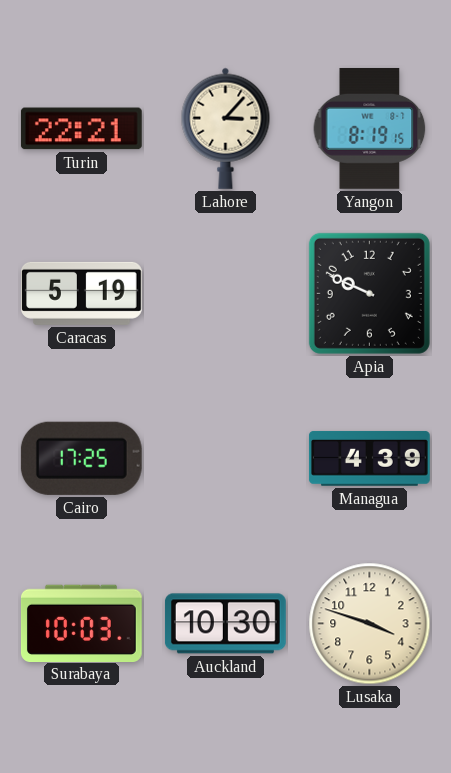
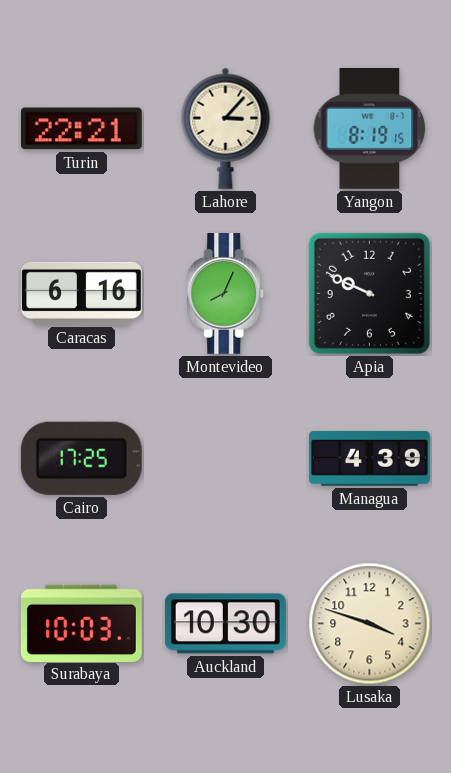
Caracas: 5:19 -> 6:16 (82, 293)
Montevideo: none -> 8:04 (226, 294)
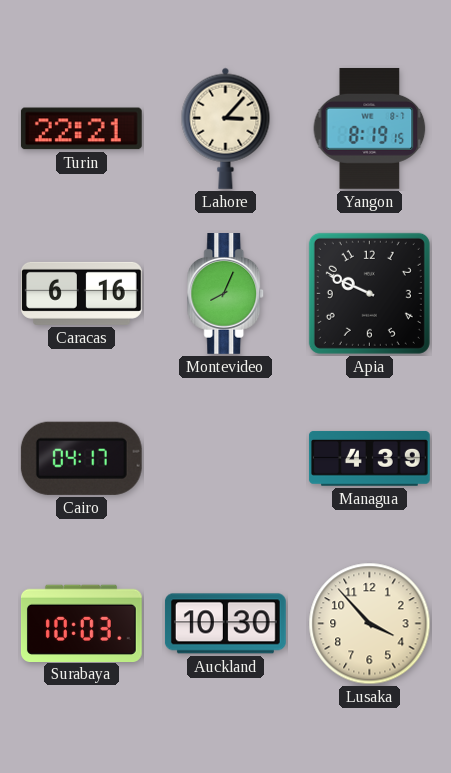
Cairo: 17:25 -> 04:17 (81, 458)
Lusaka: 3:48 -> 3:53 (370, 624)
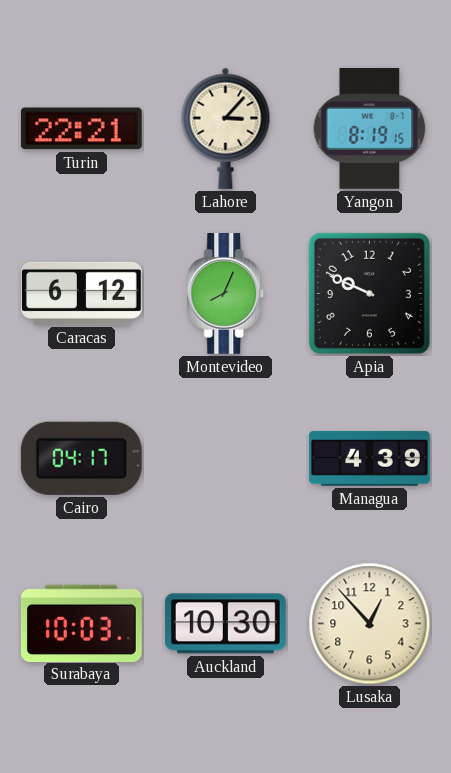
Caracas: 6:16 -> 6:12 (82, 293)
Lusaka: 3:53 -> 12:53 (370, 624)
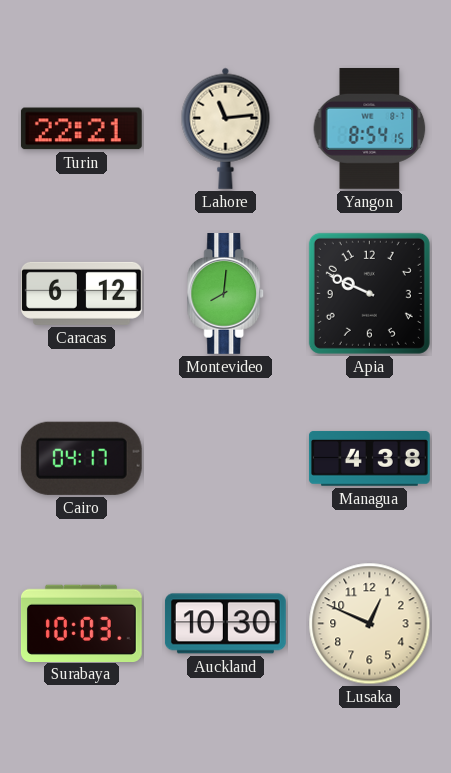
Lahore: 3:07 -> 11:14 (226, 128)
Yangon: 8:19 -> 8:54 (370, 128)
Montevideo: 8:04 -> 8:01 (226, 294)
Managua: 4:39 -> 4:38 (370, 459)
Lusaka: 12:53 -> 12:49 (370, 624)
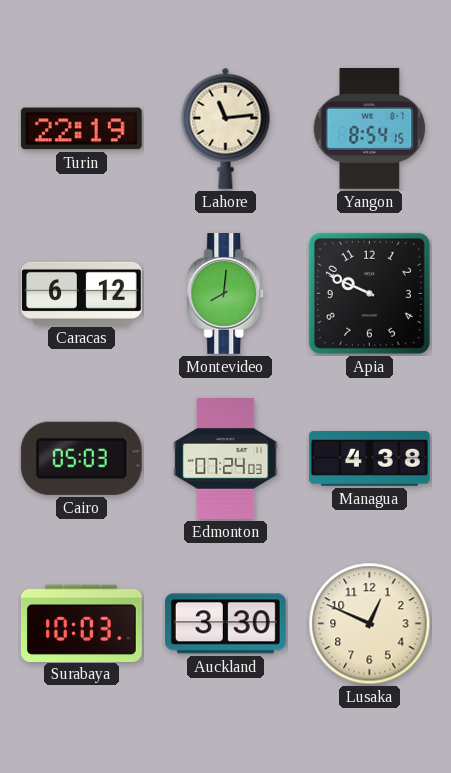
Turin: 22:21 -> 22:19 (81, 129)
Cairo: 04:17 -> 05:03 (81, 458)
Edmonton: none -> 07:24 (226, 459)
Auckland: 10:30 -> 3:30 (225, 624)
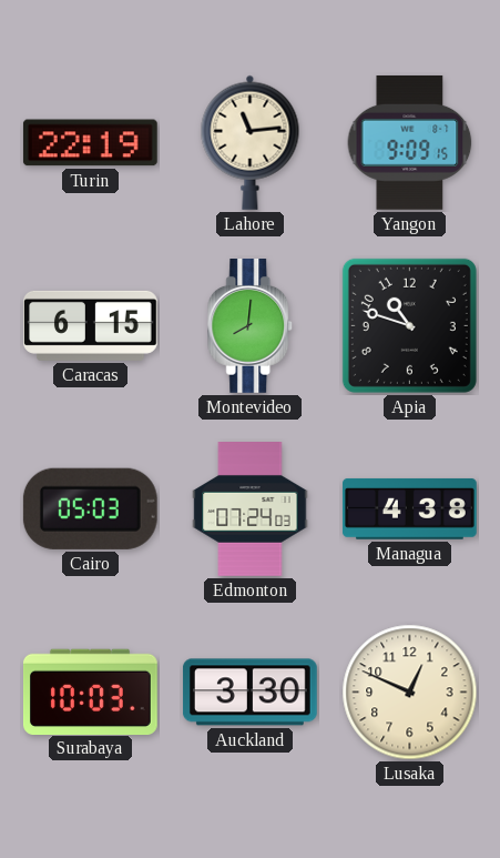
Yangon: 8:54 -> 9:09 (410, 142)
Caracas: 6:12 -> 6:15 (91, 325)
Apia: 9:49 -> 10:48 (409, 325)
